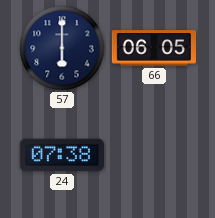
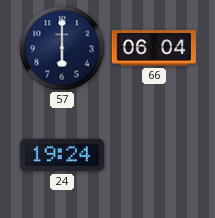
66: 06:05 -> 06:04 (154, 48)
24: 07:38 -> 19:24 (62, 155)
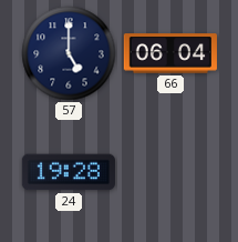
57: 6:00 -> 5:00 (69, 53)
24: 19:24 -> 19:28 (69, 172)
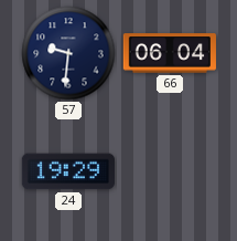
57: 5:00 -> 9:31 (68, 53)
24: 19:28 -> 19:29 (68, 171)
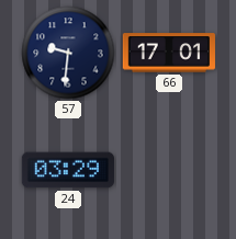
66: 06:04 -> 17:01 (169, 53)
24: 19:29 -> 03:29 (68, 170)
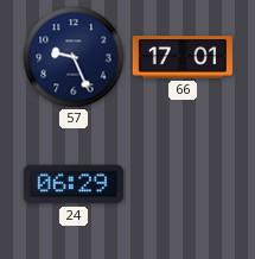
57: 9:31 -> 9:26 (74, 57)
24: 03:29 -> 06:29 (74, 184)
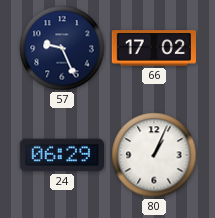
66: 17:01 -> 17:02 (154, 48)
80: none -> 1:04 (154, 155)
